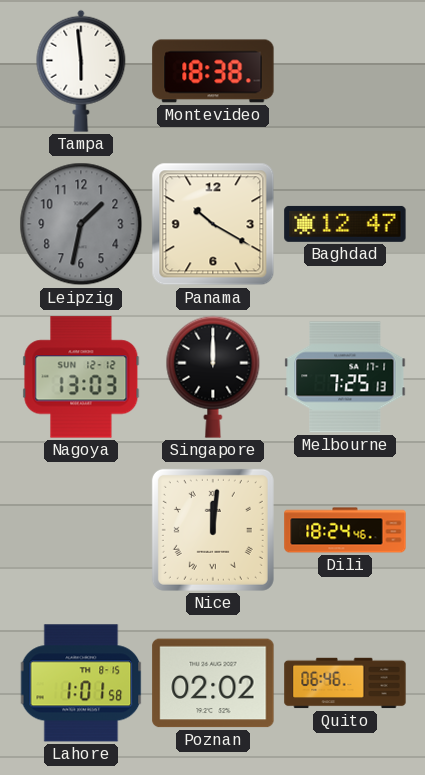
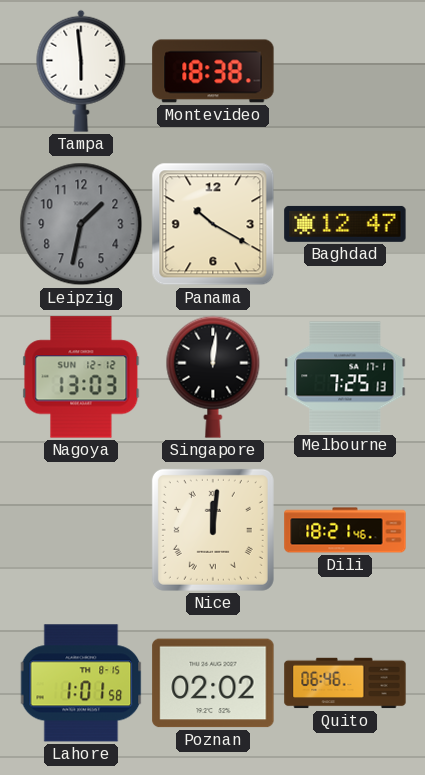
Singapore: 12:00 -> 12:01 (213, 377)
Dili: 18:24 -> 18:21 (345, 530)
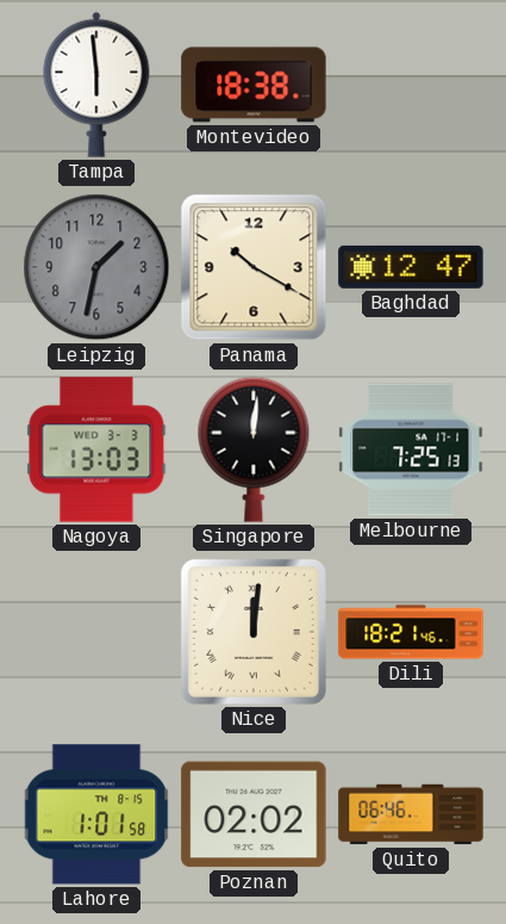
Nagoya date: SUN 12-12 -> WED 3-3 (96, 449)
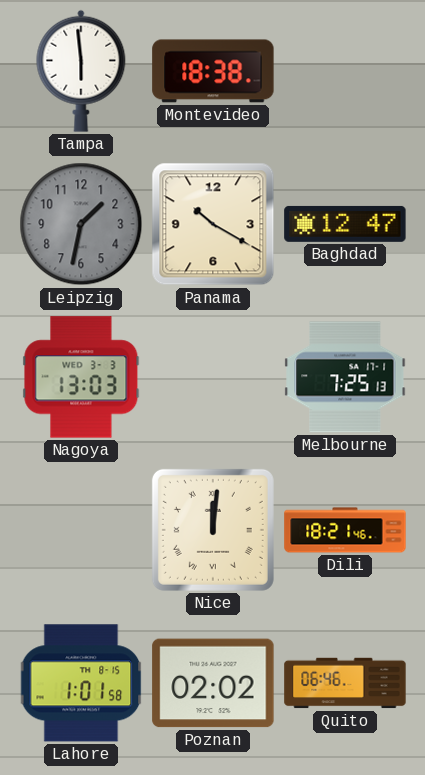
Singapore: 12:01 -> none (254, 449)
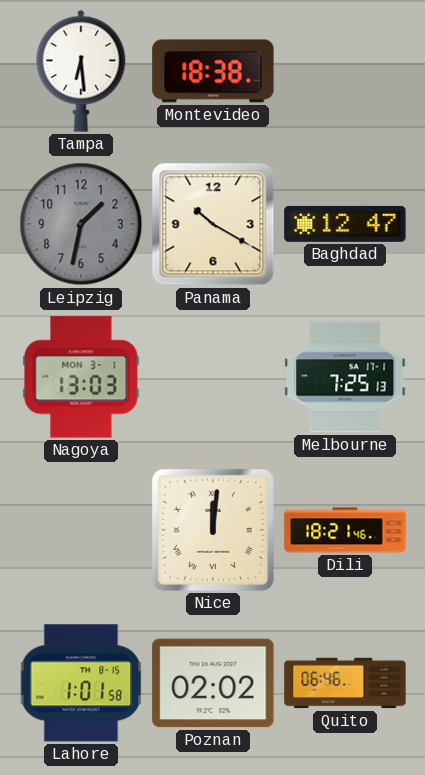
Tampa: 5:59 -> 6:29 (81, 71)
Nagoya date: WED 3-3 -> MON 3-1 (81, 377)
